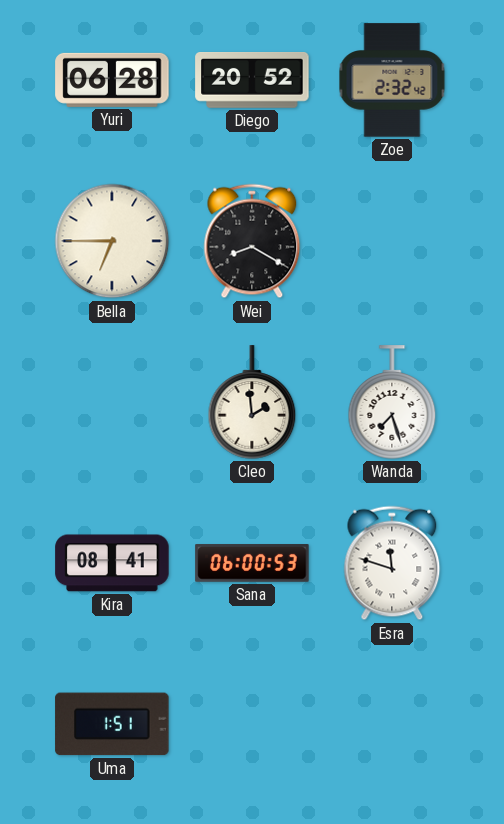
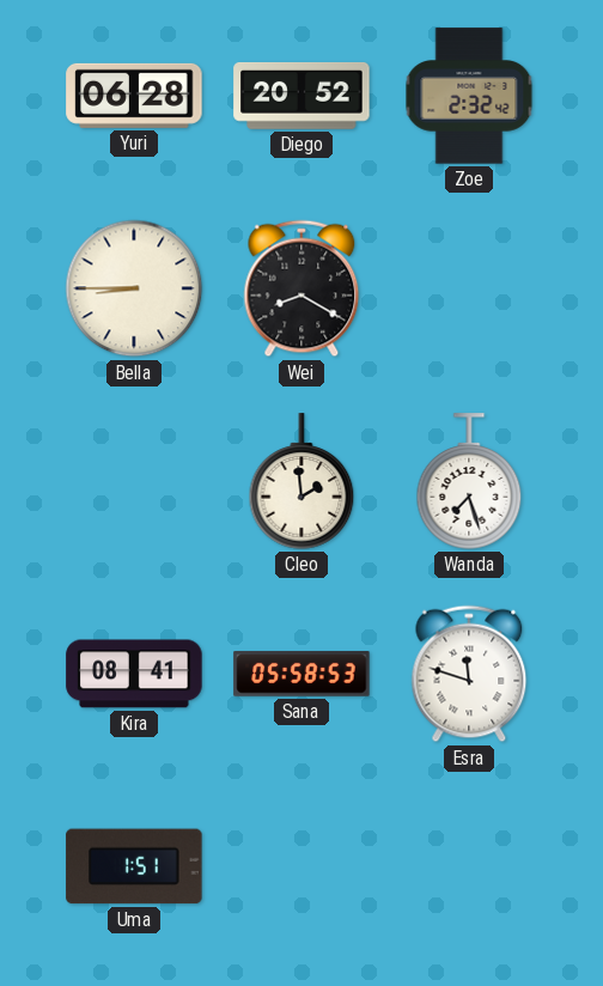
Bella: 6:45 -> 8:45 (134, 288)
Sana: 06:00 -> 05:58 (301, 674)
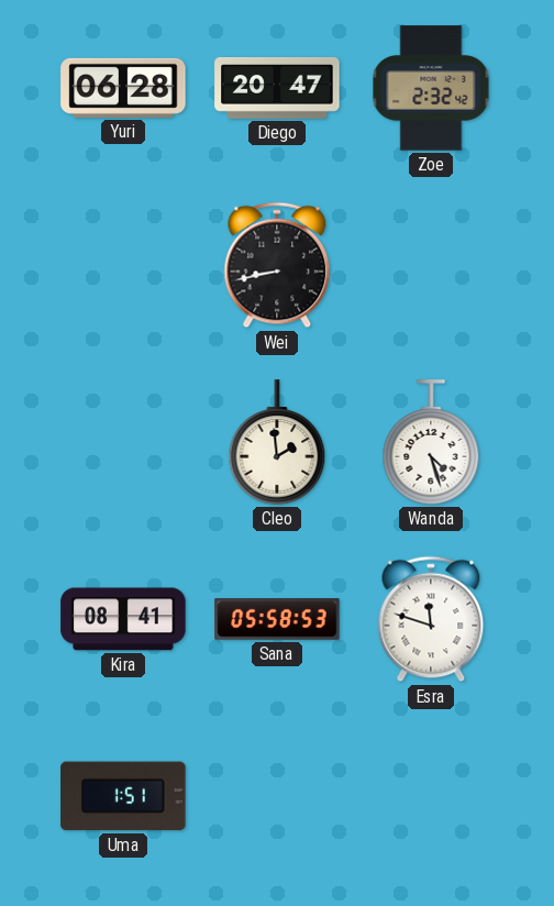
Diego: 20:52 -> 20:47 (277, 89)
Bella: 8:45 -> none (134, 288)
Wei: 8:20 -> 8:43 (277, 265)
Wanda: 7:27 -> 4:27 (431, 442)
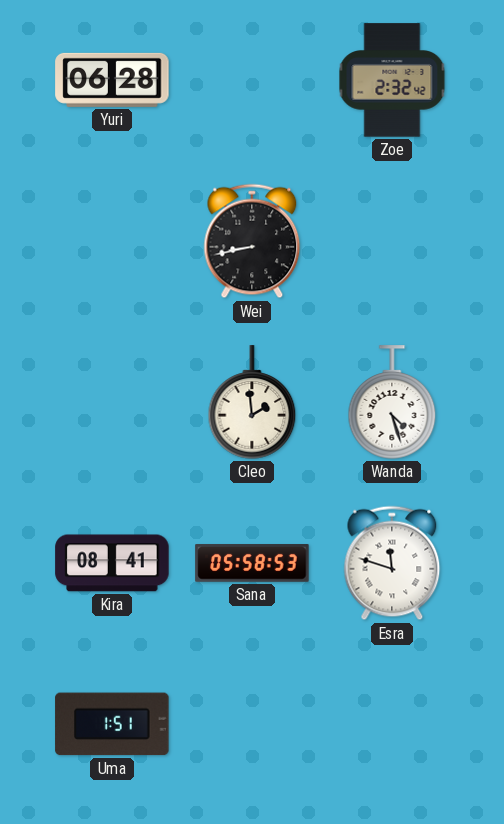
Diego: 20:47 -> none (277, 89)
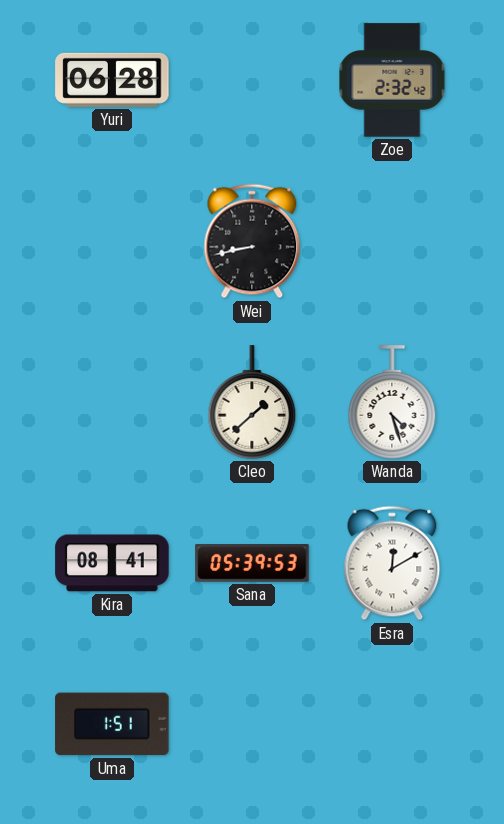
Cleo: 1:59 -> 1:38 (252, 402)
Sana: 05:58 -> 05:39 (252, 563)
Esra: 11:48 -> 12:10 (392, 563)
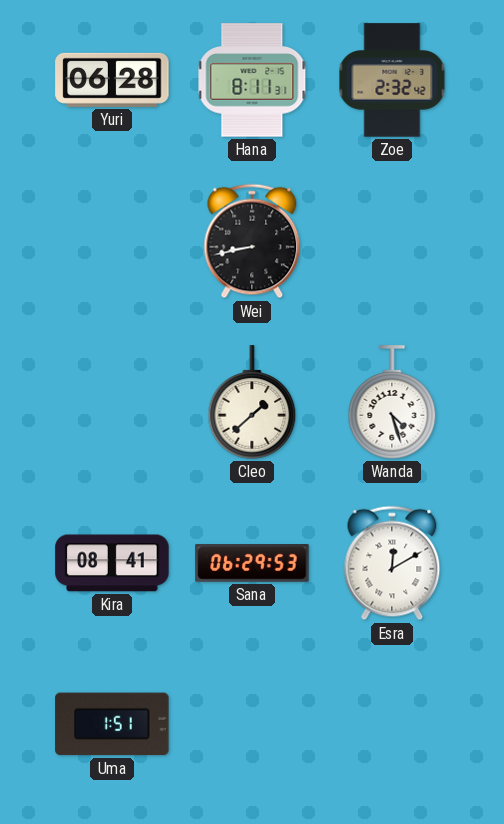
Hana: none -> 8:11 (252, 80)
Sana: 05:39 -> 06:29 (252, 563)
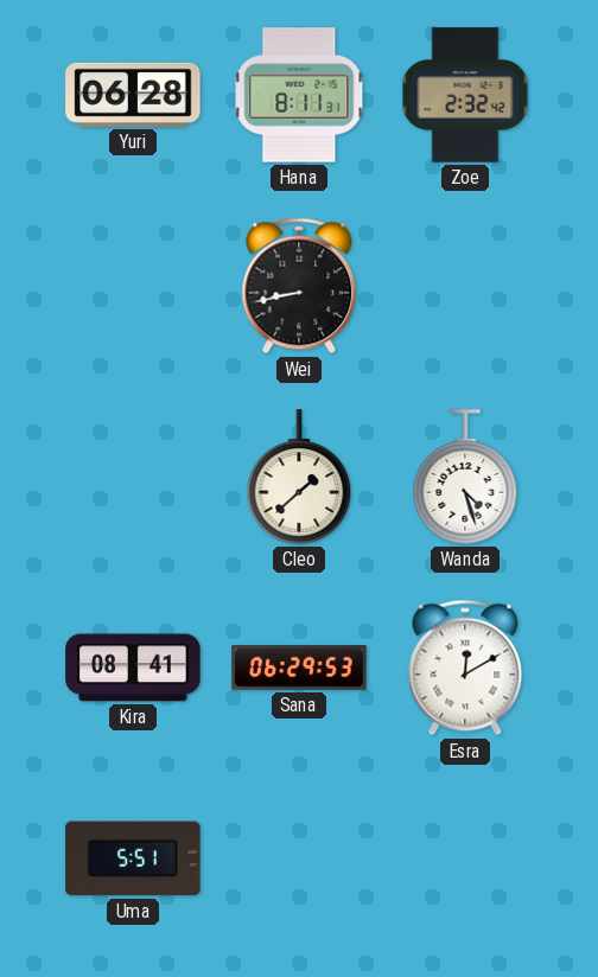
Uma: 1:51 -> 5:51 (133, 858)
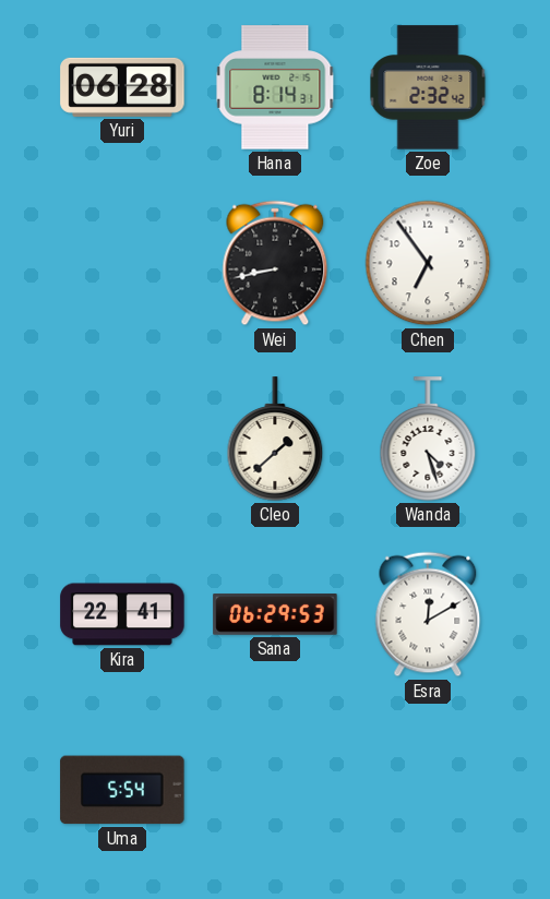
Hana: 8:11 -> 8:14 (275, 87)
Chen: none -> 6:54 (428, 263)
Kira: 08:41 -> 22:41 (122, 614)
Uma: 5:51 -> 5:54 (122, 790)
